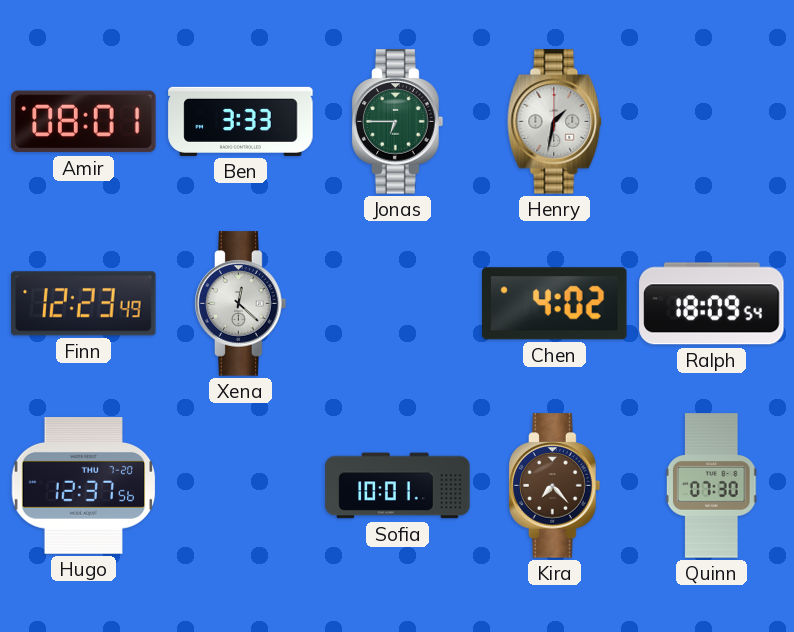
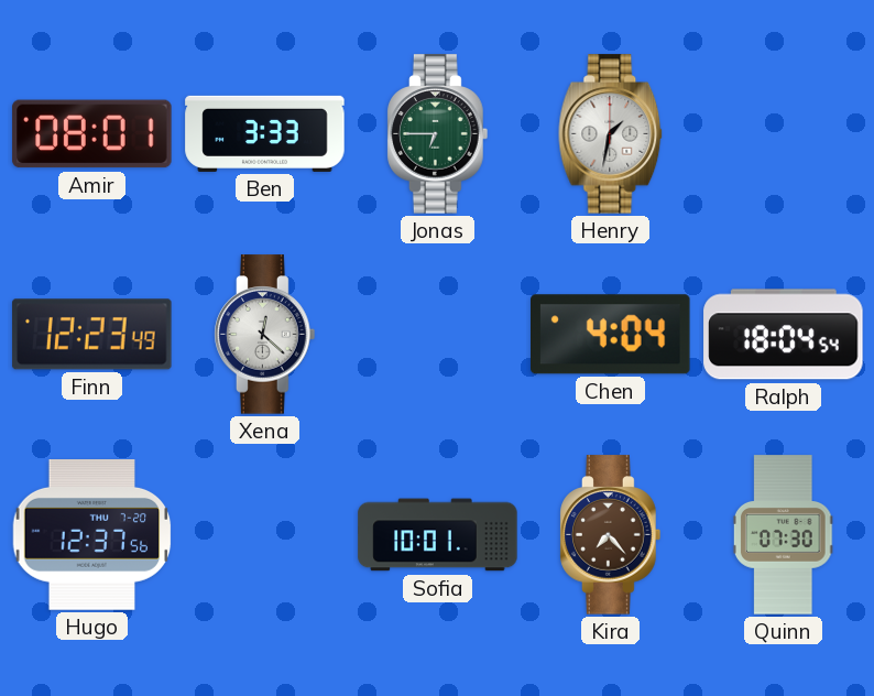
Chen: 4:02 -> 4:04 (611, 335)
Ralph: 18:09 -> 18:04 (784, 335)
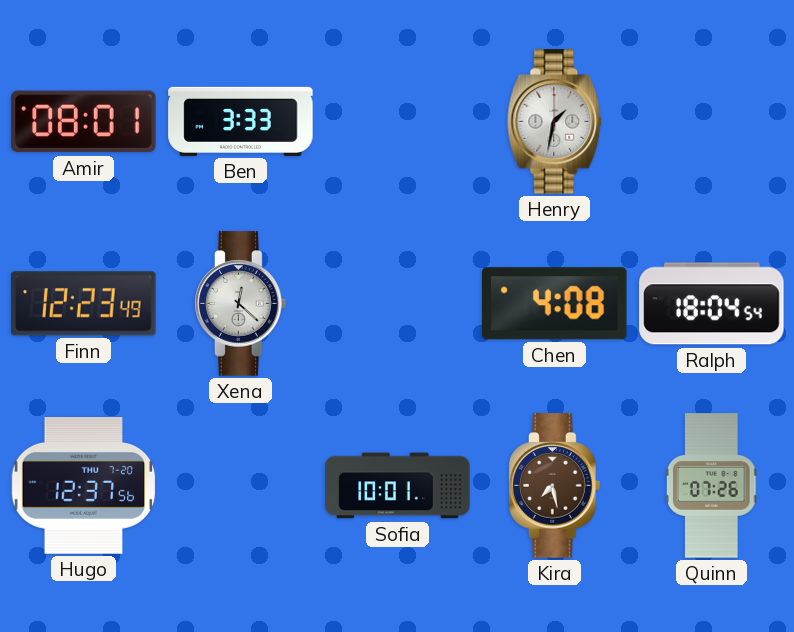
Jonas: 6:45 -> none (438, 134)
Chen: 4:04 -> 4:08 (555, 304)
Kira: 7:23 -> 7:28 (555, 486)
Quinn: 07:30 -> 07:26 (711, 486)
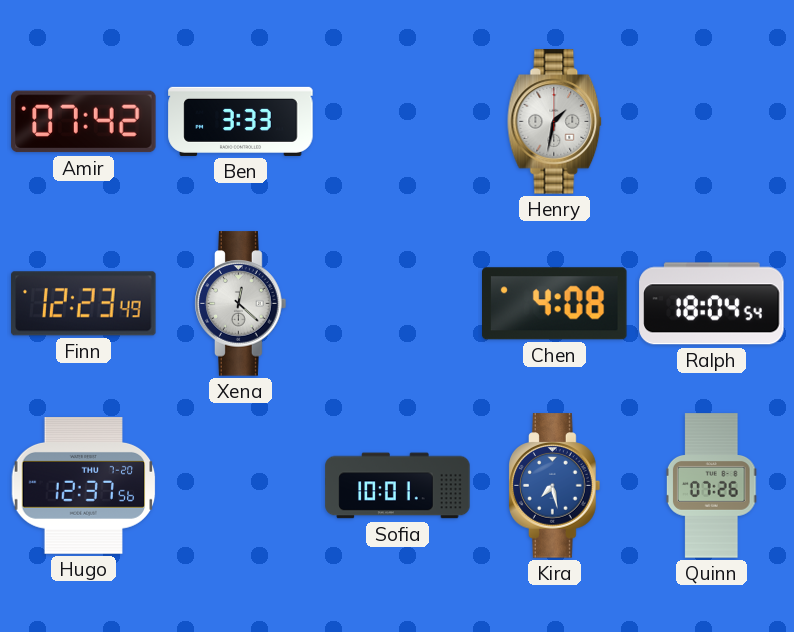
Amir: 08:01 -> 07:42 (84, 122)
Kira dial: brown -> blue (555, 486)
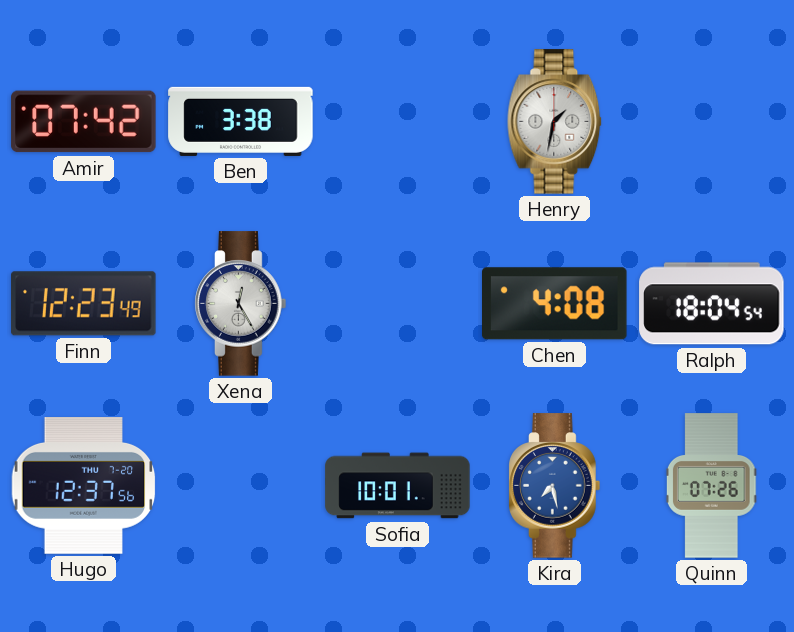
Ben: 3:33 -> 3:38 (241, 121)
Xena: 12:22 -> 12:25 (241, 304)
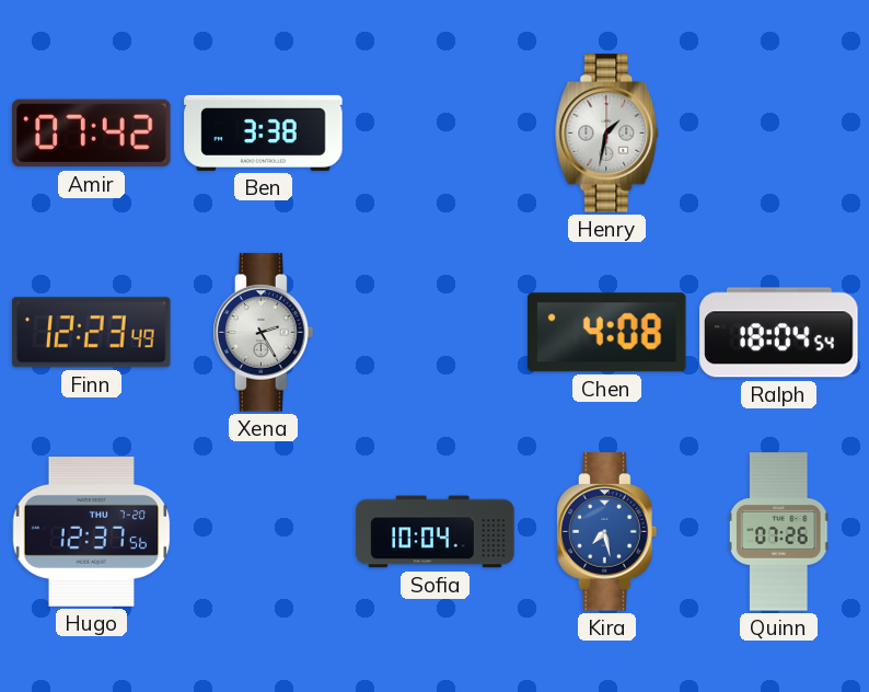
Xena: 12:25 -> 2:25 (264, 333)
Sofia: 10:01 -> 10:04 (436, 532)
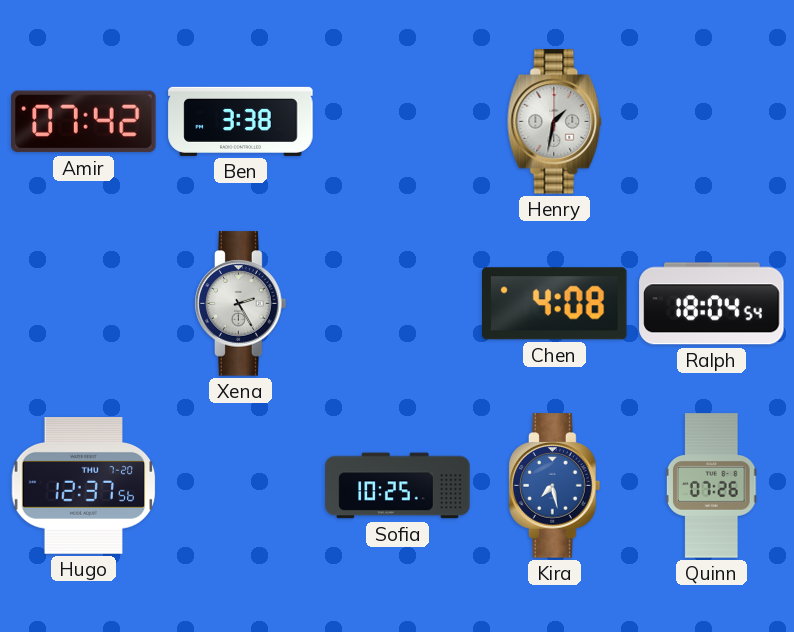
Finn: 12:23 -> none (92, 333)
Sofia: 10:04 -> 10:25 (398, 486)
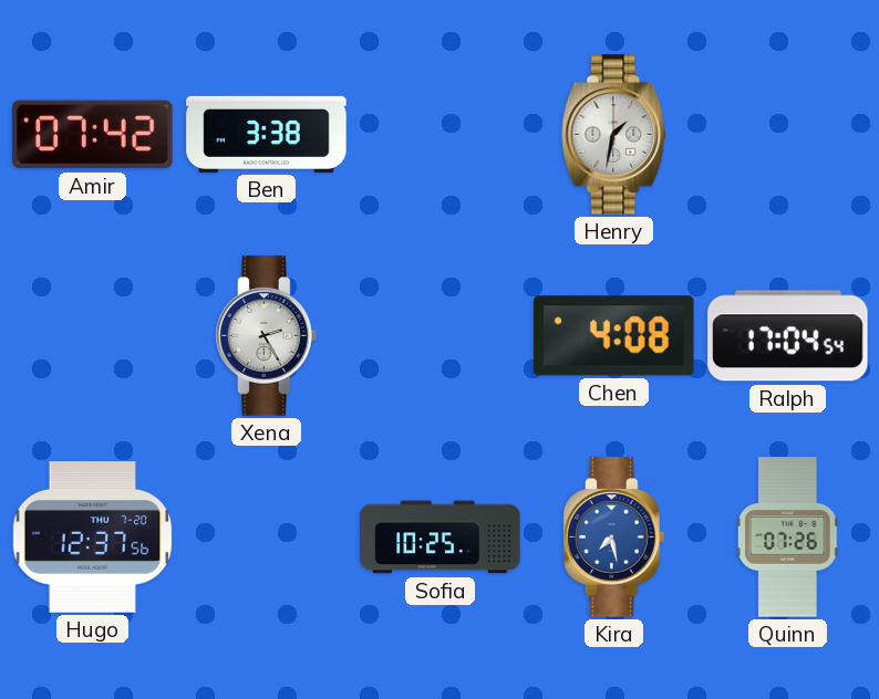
Ralph: 18:04 -> 17:04 (788, 336)
